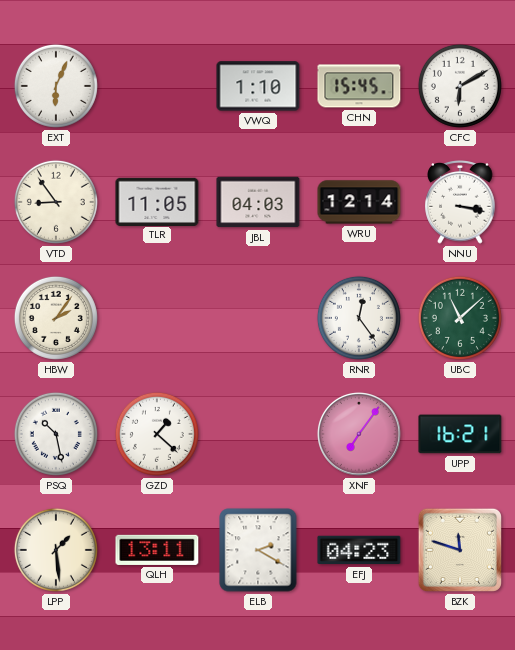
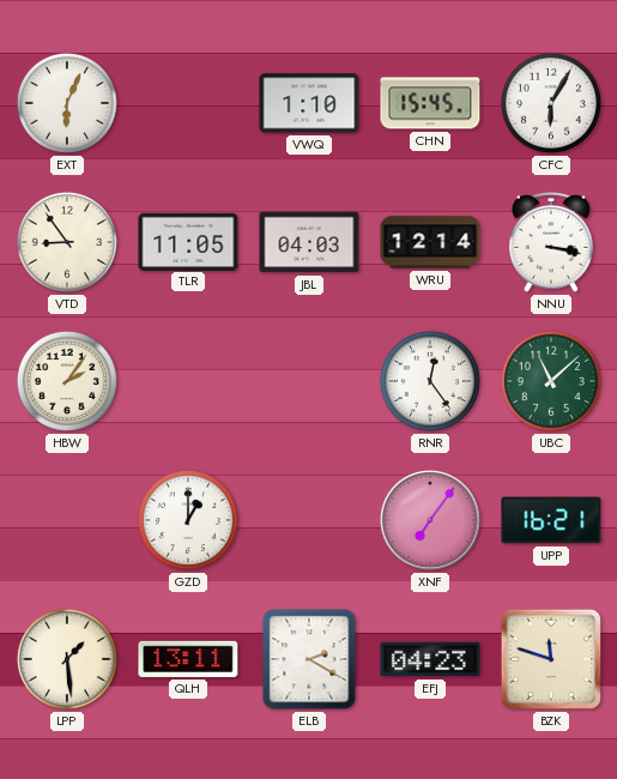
CFC: 6:10 -> 6:05 (551, 103)
PSQ: 10:28 -> none (56, 434)
GZD: 1:22 -> 1:00 (188, 520)
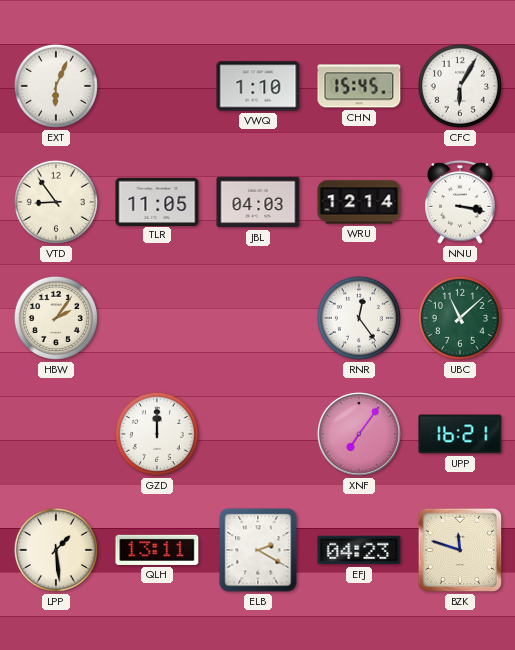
GZD: 1:00 -> 12:00 (157, 434)
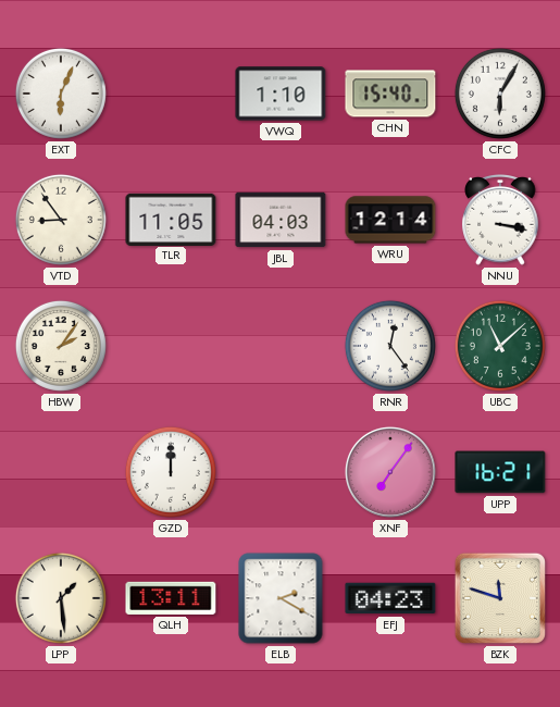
CHN: 15:45 -> 15:40 (390, 94)
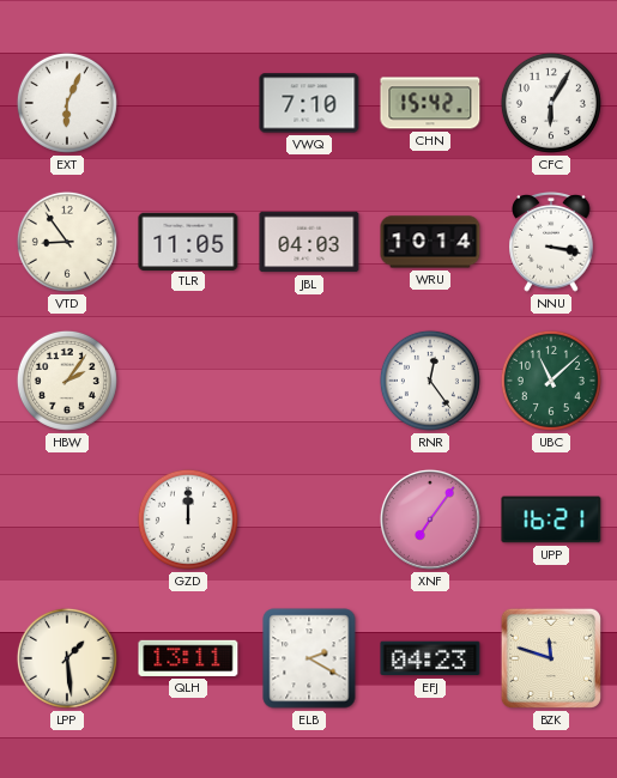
VWQ: 1:10 -> 7:10 (309, 103)
CHN: 15:40 -> 15:42 (430, 103)
WRU: 12:14 -> 10:14 (430, 242)
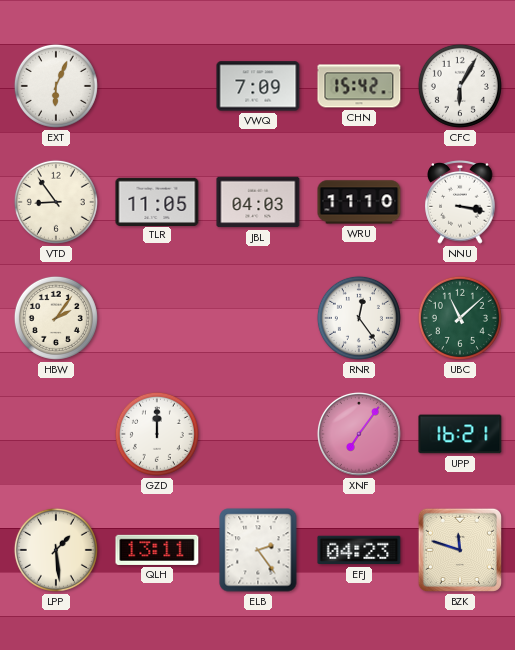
VWQ: 7:10 -> 7:09 (258, 86)
WRU: 10:14 -> 11:10 (359, 202)
ELB: 2:20 -> 2:24 (258, 550)
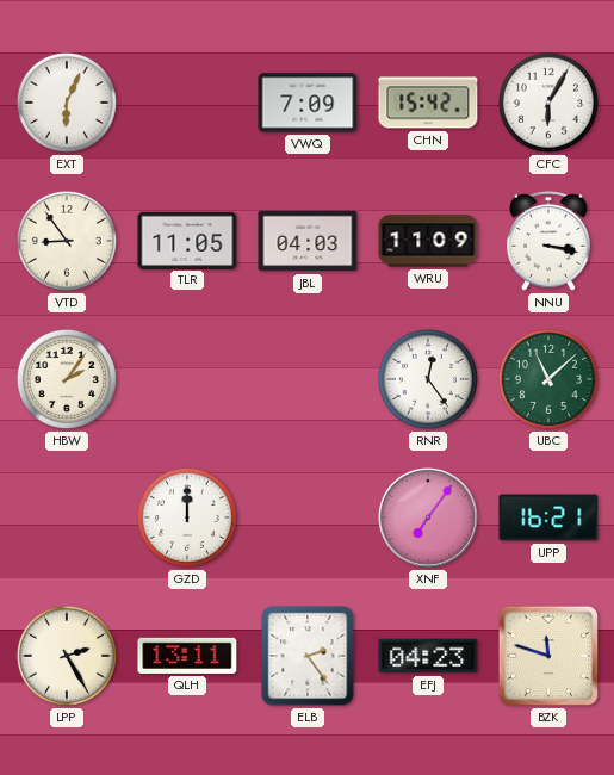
WRU: 11:10 -> 11:09 (428, 241)
LPP: 1:29 -> 2:25 (67, 656)
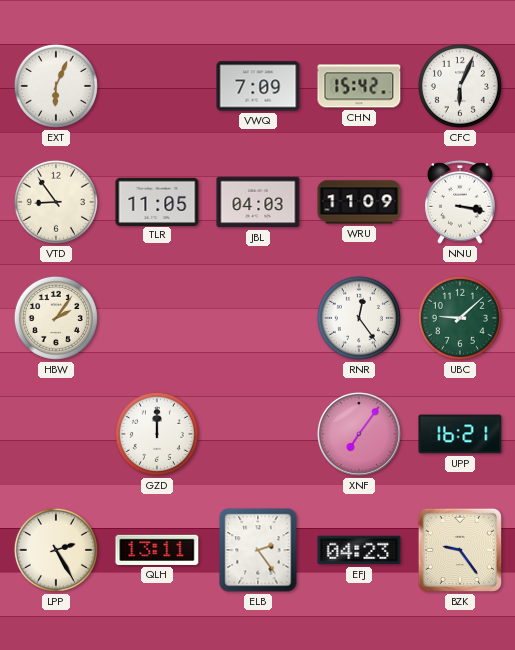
CFC: 6:05 -> 6:04 (460, 86)
UBC: 11:08 -> 9:08 (460, 318)
BZK: 11:48 -> 9:24 (460, 550)
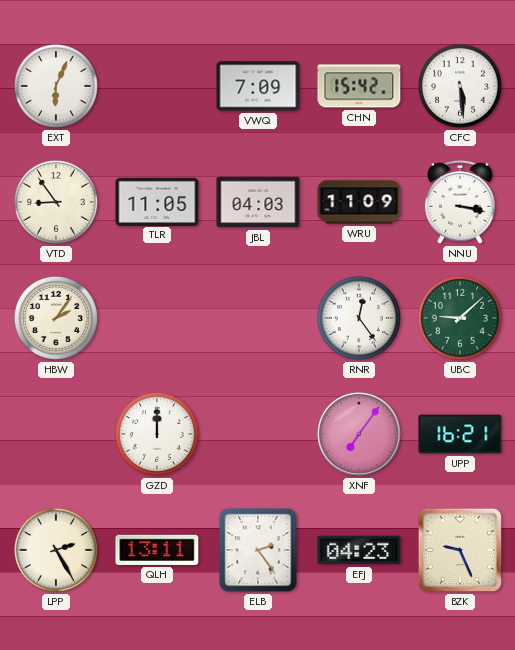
CFC: 6:04 -> 5:29 (460, 86)
BZK: 9:24 -> 9:26 (460, 550)
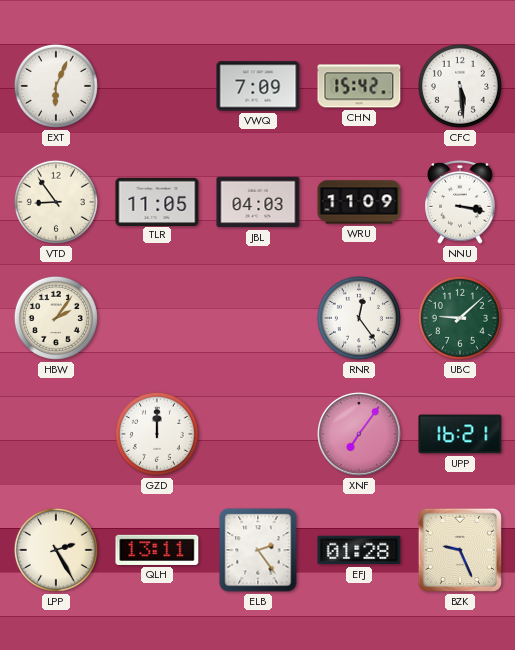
EFJ: 04:23 -> 01:28 (359, 550)
